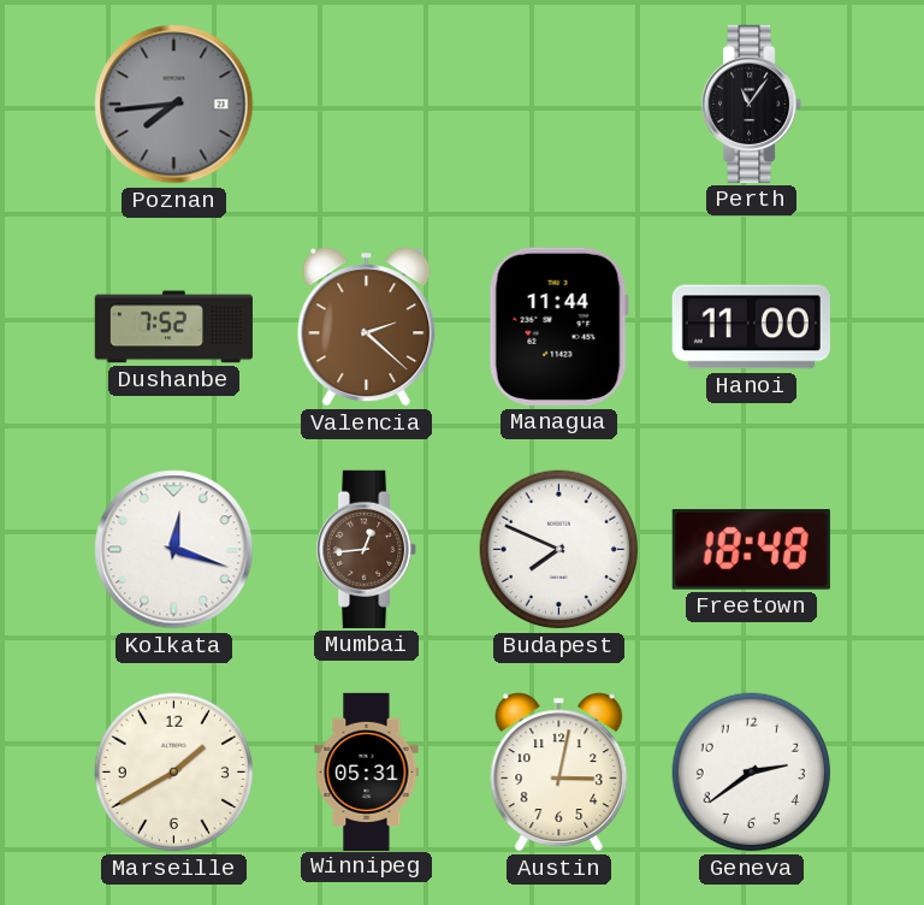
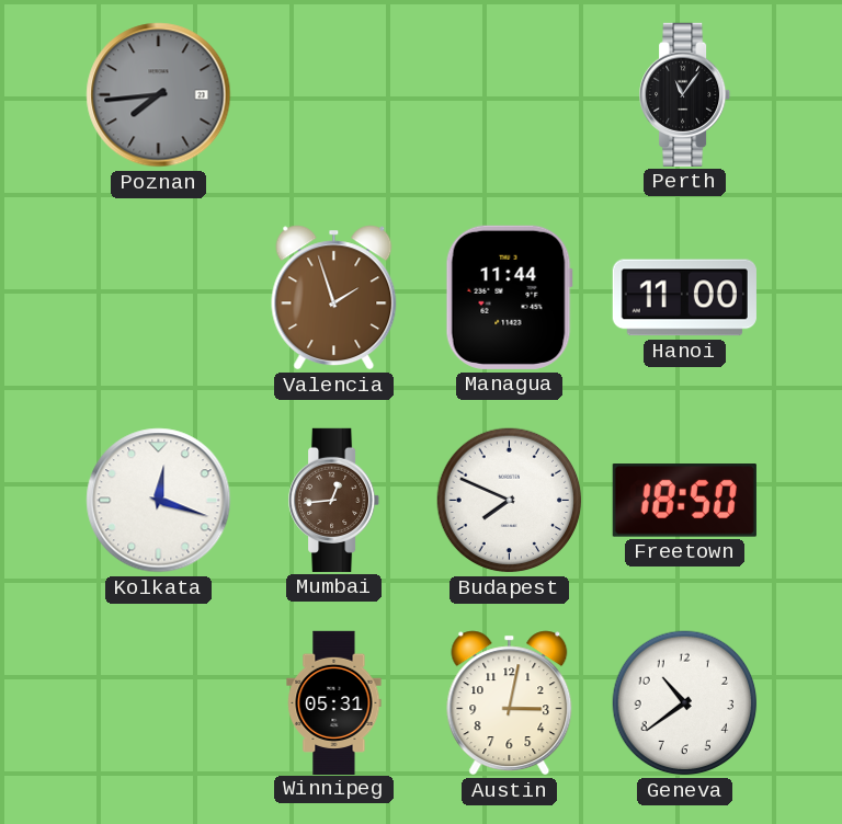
Dushanbe: 7:52 -> none (173, 327)
Valencia: 2:22 -> 1:57 (334, 298)
Freetown: 18:48 -> 18:50 (684, 501)
Marseille: 1:40 -> none (174, 773)
Geneva: 2:39 -> 10:39 (685, 703)
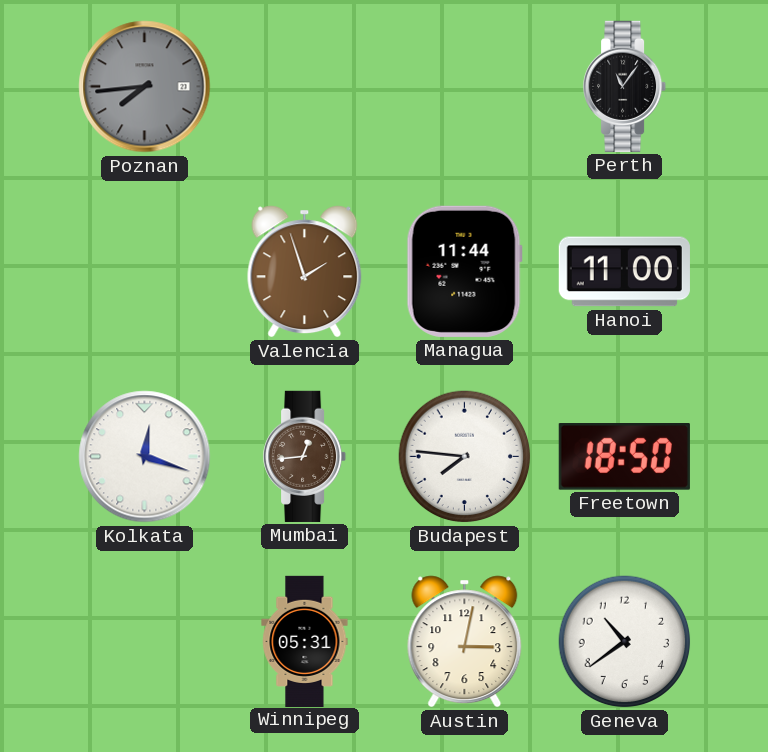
Budapest: 7:49 -> 7:46 (465, 457)
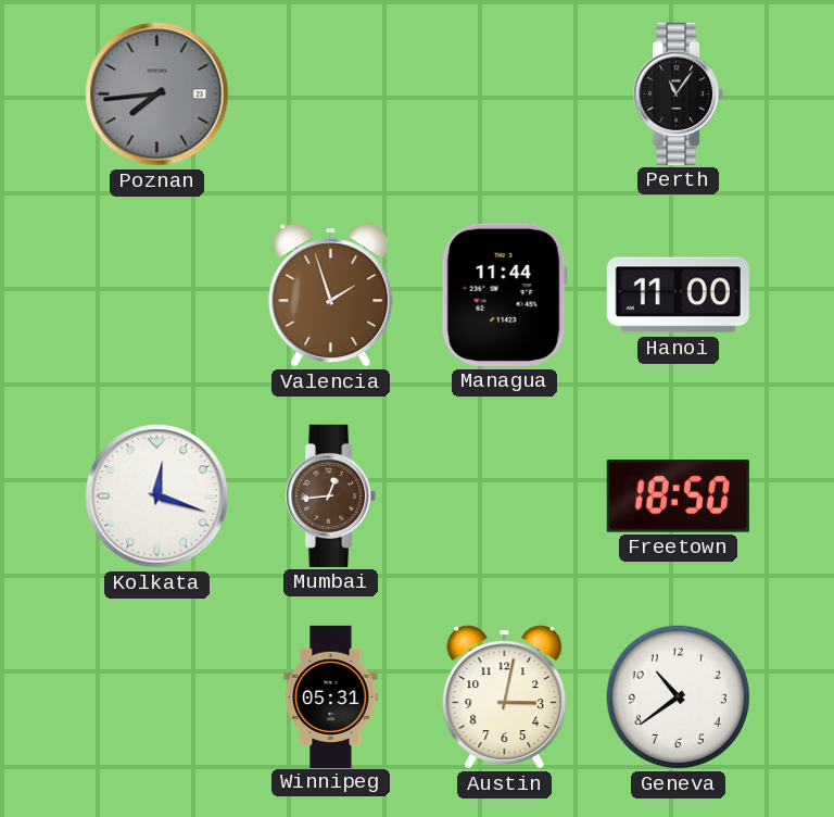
Budapest: 7:46 -> none (465, 457)
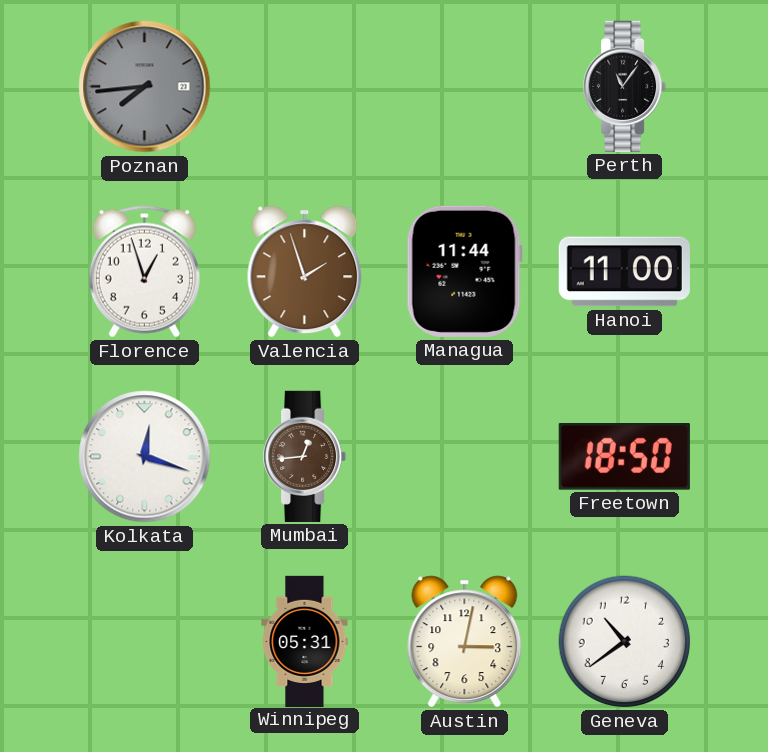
Florence: none -> 12:57 (144, 272)
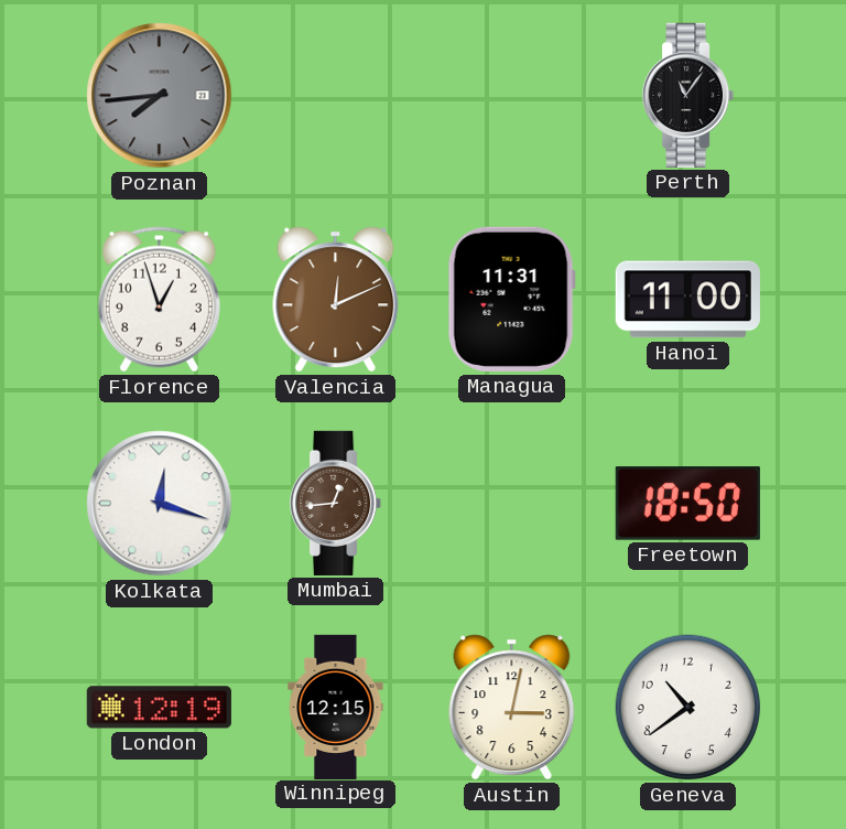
Valencia: 1:57 -> 12:11 (336, 300)
Managua: 11:44 -> 11:31 (511, 299)
London: none -> 12:19 (159, 708)
Winnipeg: 05:31 -> 12:15 (336, 707)
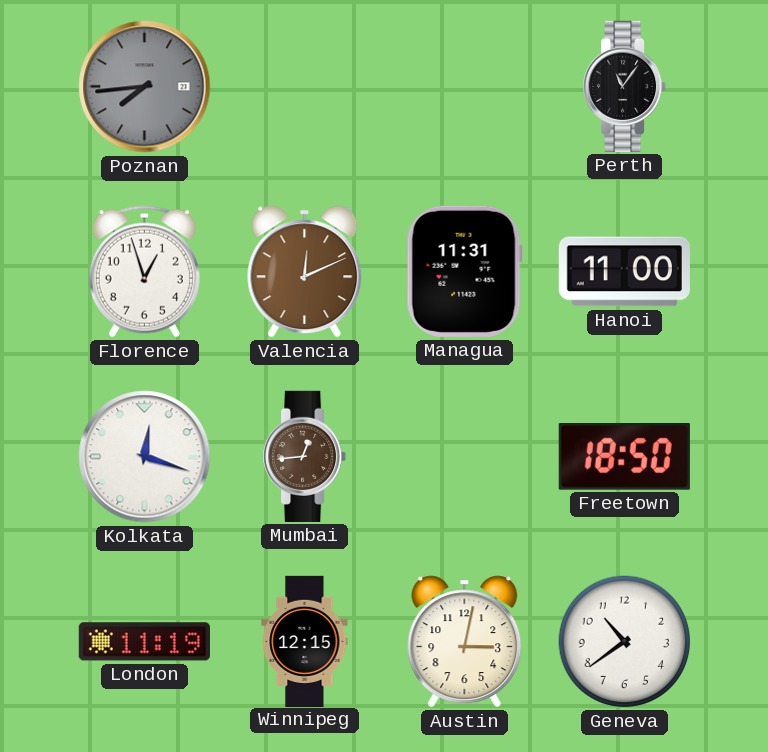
London: 12:19 -> 11:19 (144, 642)
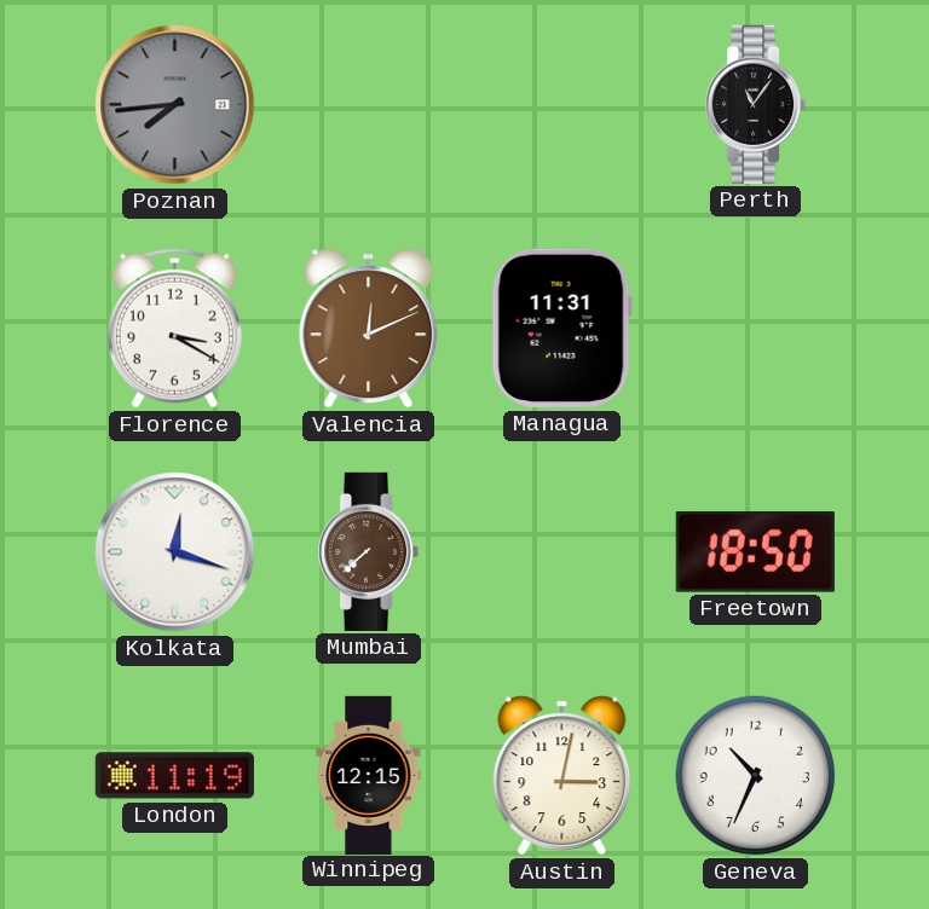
Florence: 12:57 -> 3:20 (174, 329)
Hanoi: 11:00 -> none (624, 272)
Mumbai: 12:44 -> 7:38 (369, 551)
Geneva: 10:39 -> 10:34 (756, 776)
